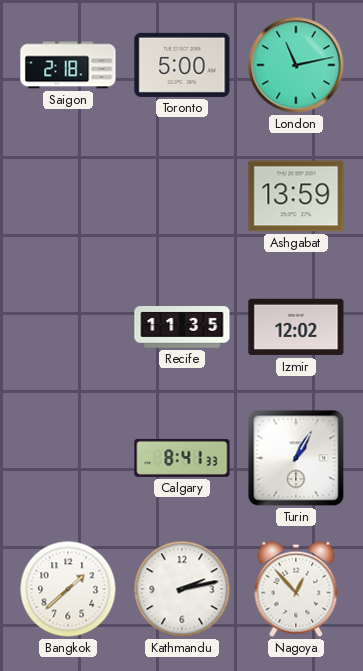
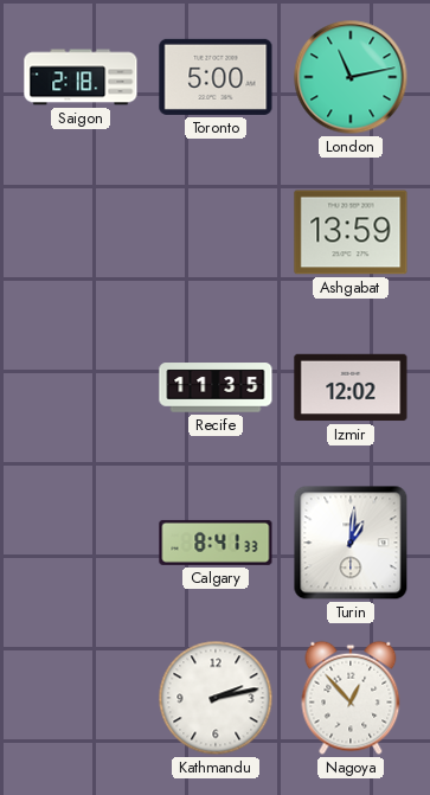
Turin: 1:05 -> 1:01 (351, 543)
Bangkok: 1:38 -> none (68, 589)
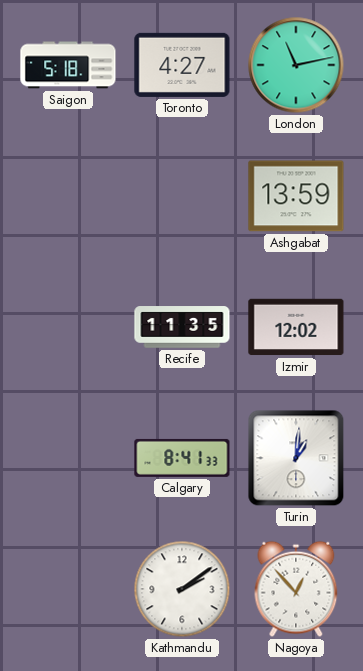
Saigon: 2:18 -> 5:18 (68, 65)
Toronto: 5:00 -> 4:27 (182, 65)
Kathmandu: 2:13 -> 2:09 (182, 589)
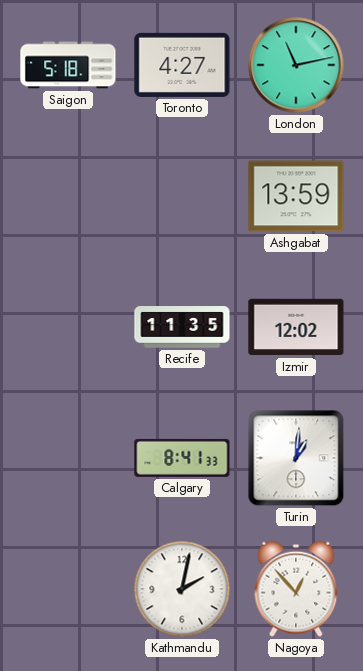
Kathmandu: 2:09 -> 2:02 (182, 589)
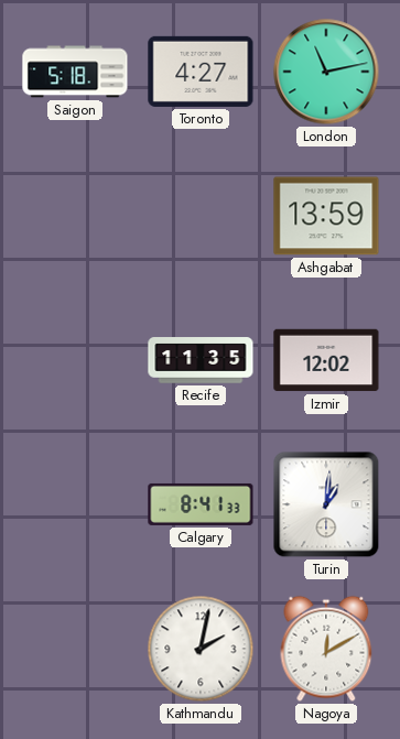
Nagoya: 12:53 -> 12:10 (326, 649)
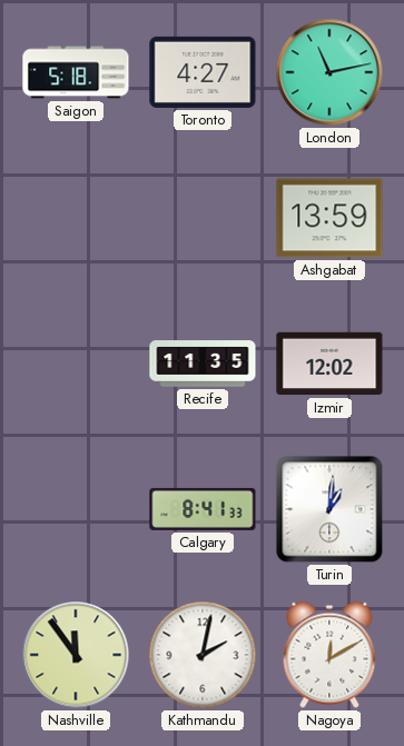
Nashville: none -> 11:54 (76, 655)
